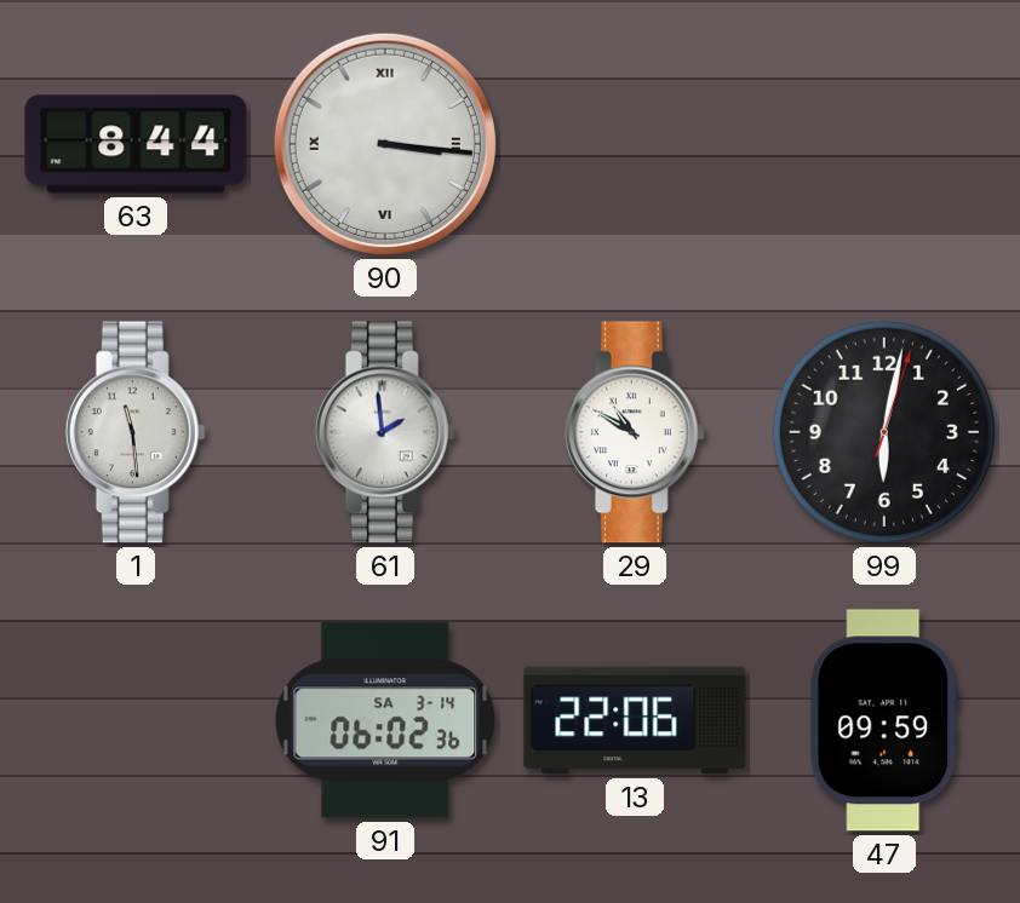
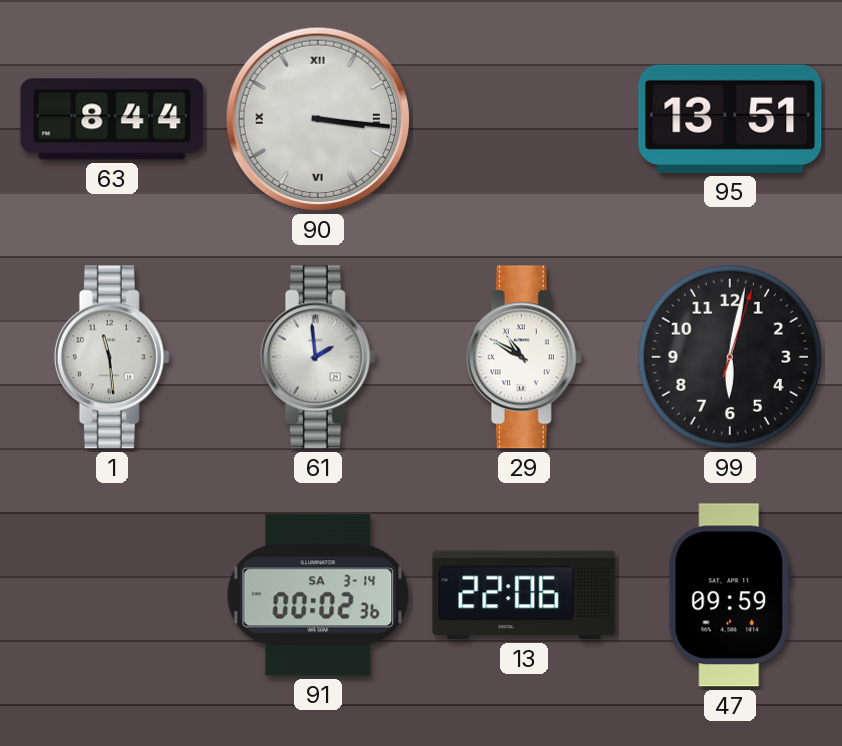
95: none -> 13:51 (730, 119)
91: 06:02 -> 00:02 (318, 595)
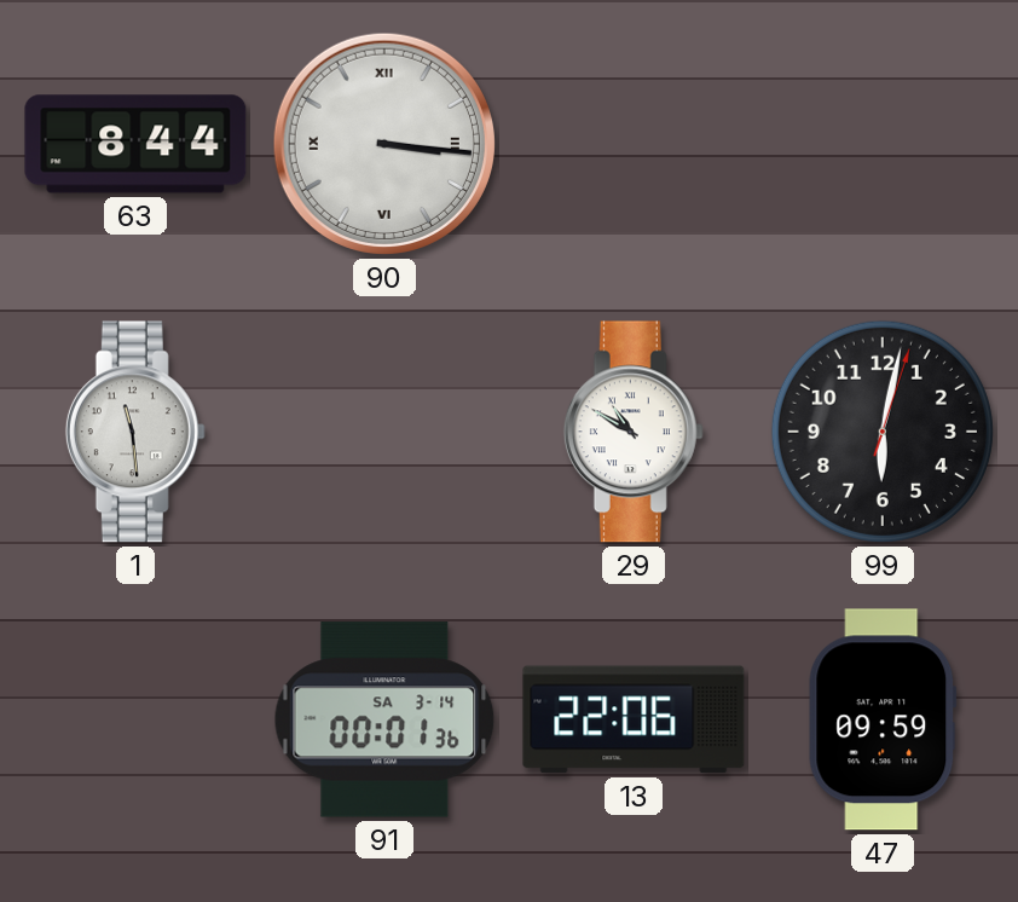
95: 13:51 -> none (730, 119)
61: 1:59 -> none (318, 357)
91: 00:02 -> 00:01 (384, 719)
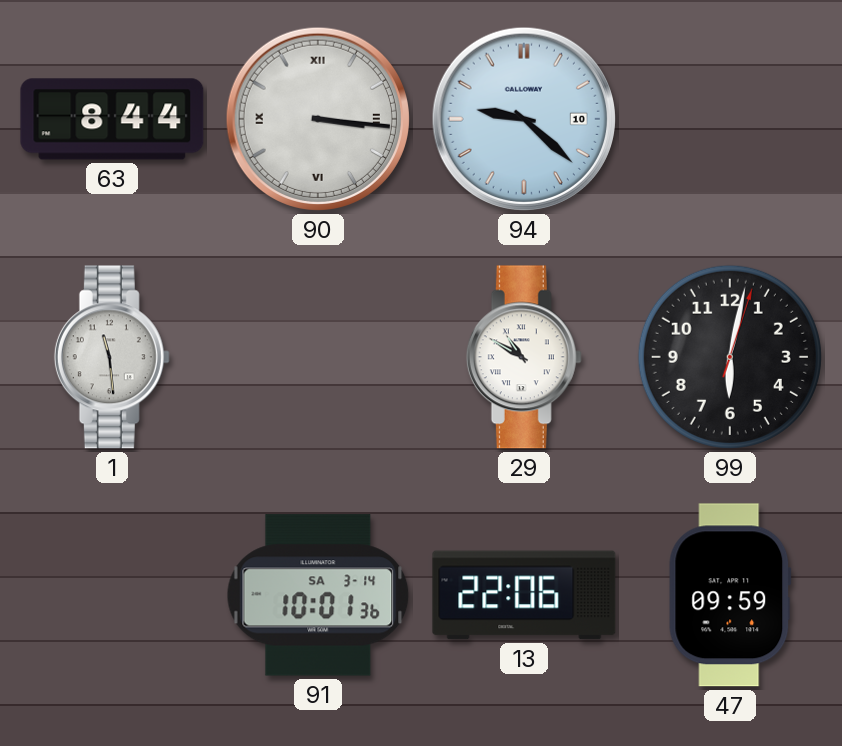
94: none -> 9:22 (524, 119)
91: 00:01 -> 10:01 (318, 595)
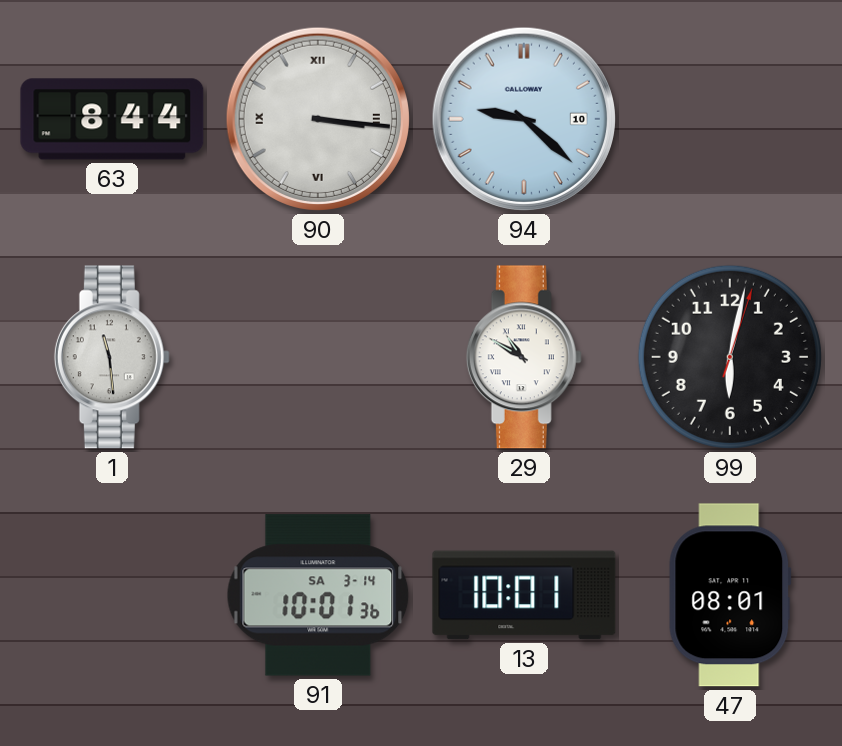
13: 22:06 -> 10:01 (524, 595)
47: 09:59 -> 08:01 (730, 595)
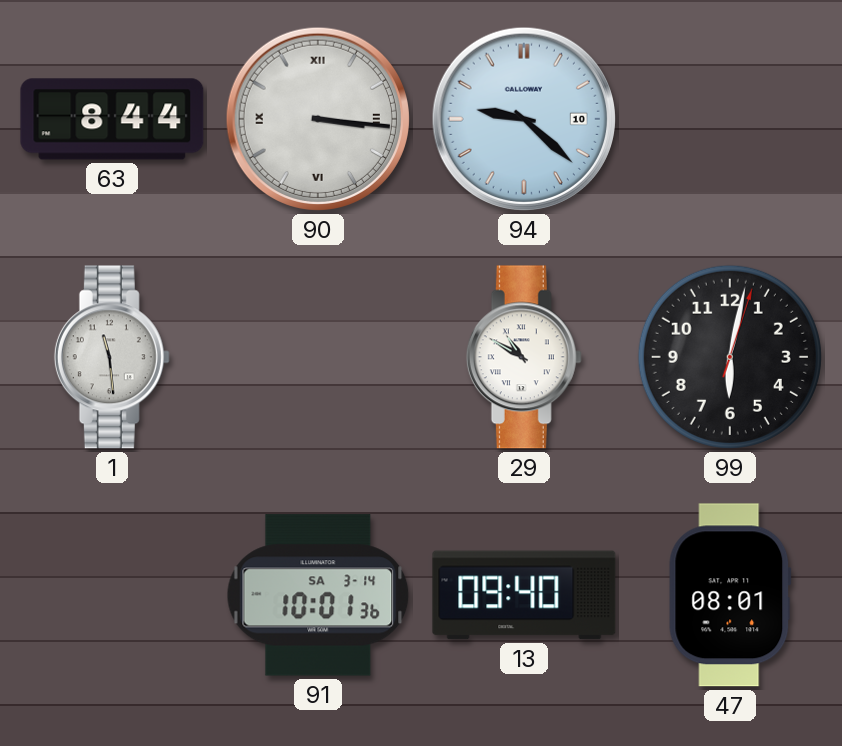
13: 10:01 -> 09:40 (524, 595)
